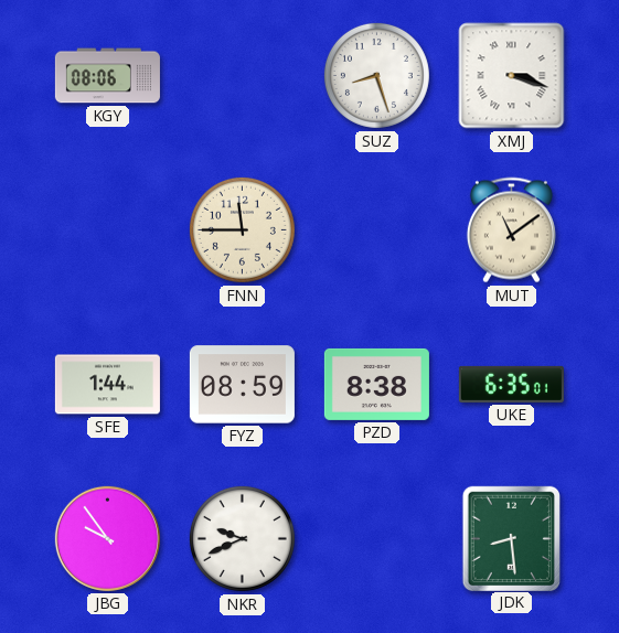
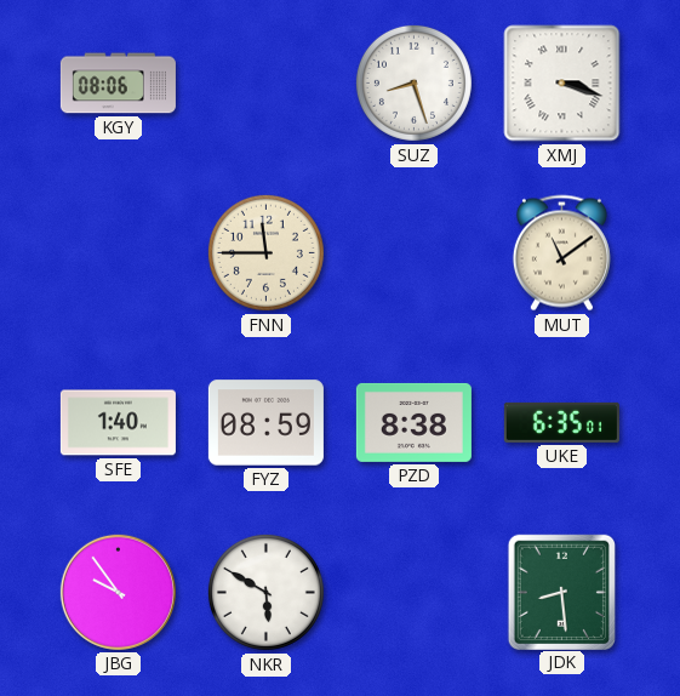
SFE: 1:44 -> 1:40 (118, 423)
NKR: 9:41 -> 5:50 (265, 592)
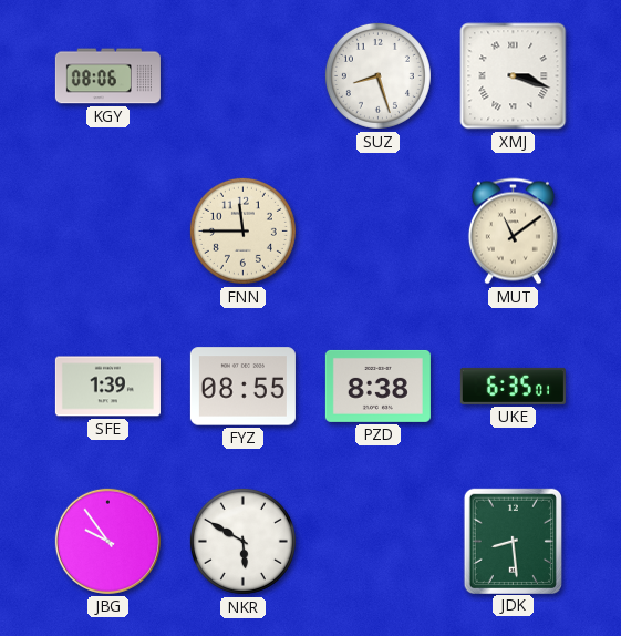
SFE: 1:40 -> 1:39 (107, 387)
FYZ: 08:59 -> 08:55 (242, 387)
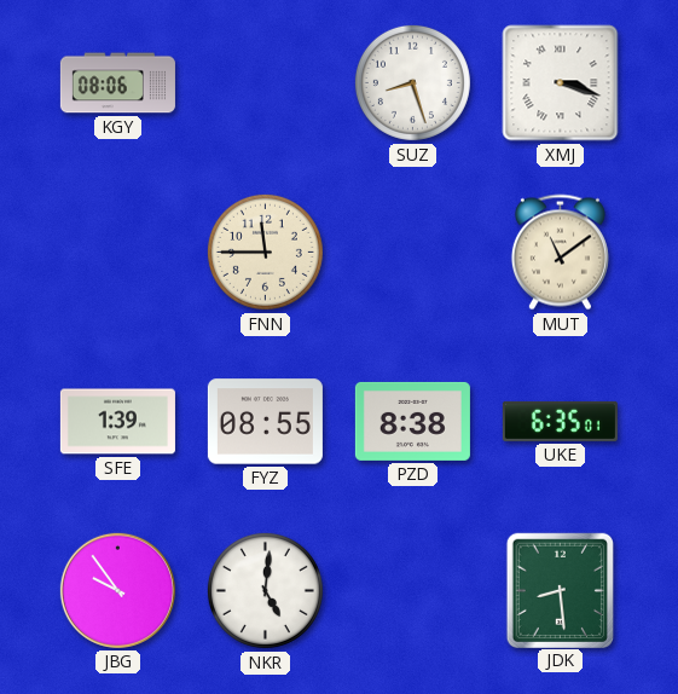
NKR: 5:50 -> 5:01 (265, 590)
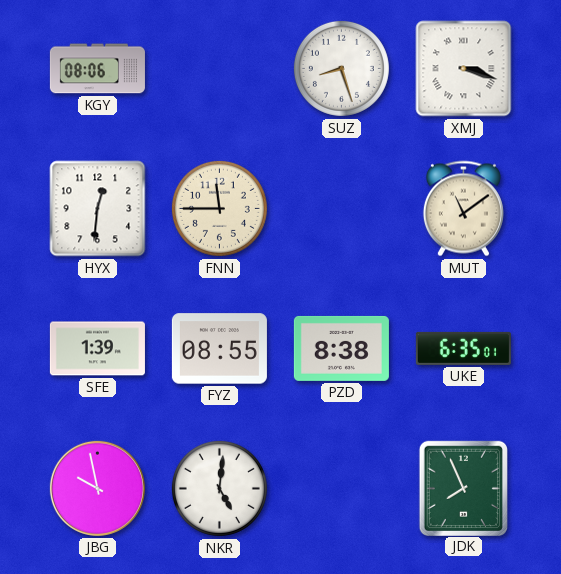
HYX: none -> 12:31 (98, 209)
JBG: 9:54 -> 9:58 (97, 488)
JDK: 8:29 -> 7:56 (463, 488)
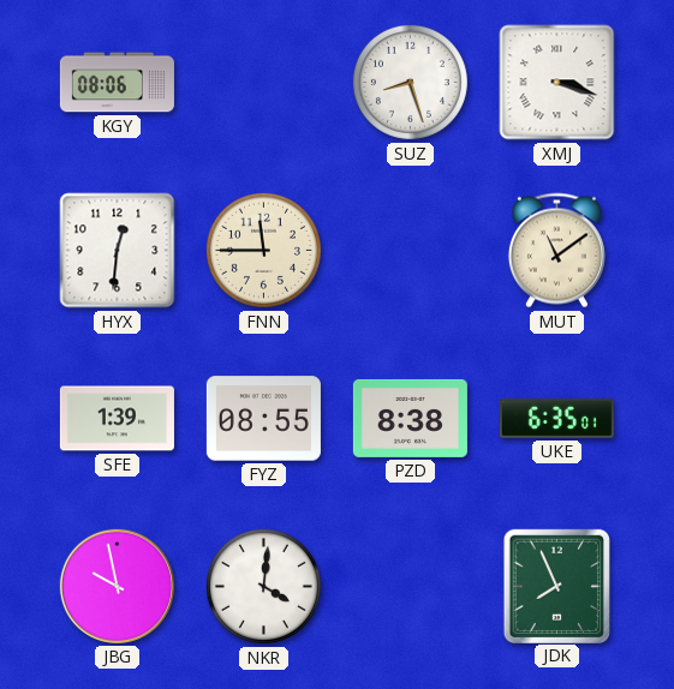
NKR: 5:01 -> 4:01 (263, 586)
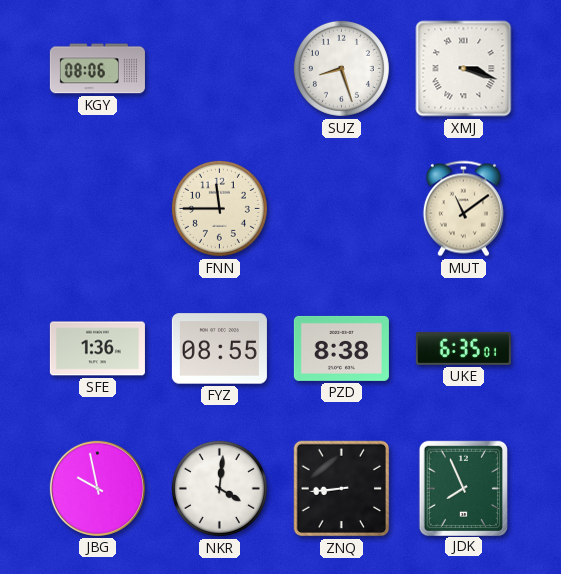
HYX: 12:31 -> none (118, 251)
SFE: 1:39 -> 1:36 (97, 349)
ZNQ: none -> 8:44 (342, 489)
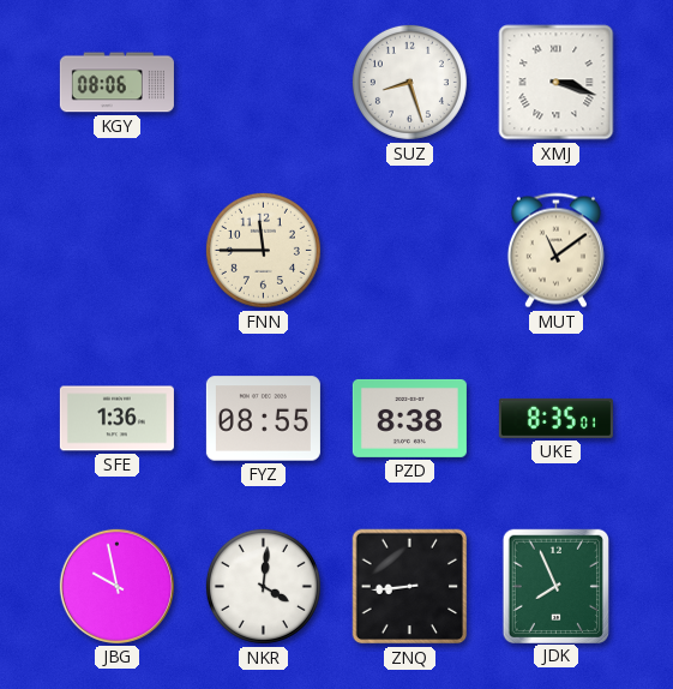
UKE: 6:35 -> 8:35 (555, 418)
